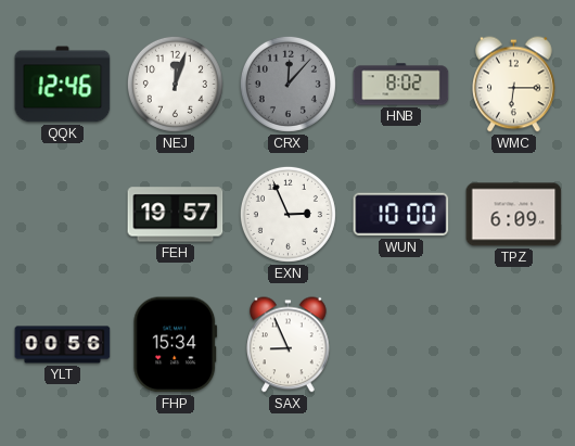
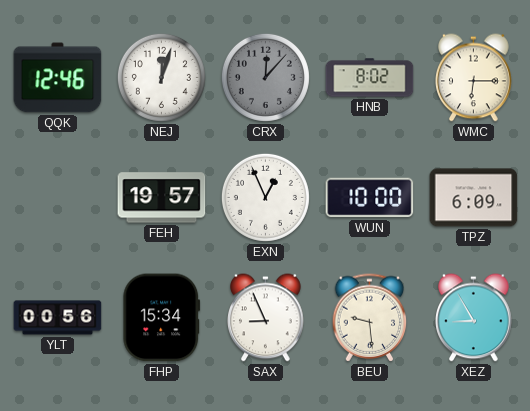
EXN: 2:56 -> 12:56 (265, 197)
BEU: none -> 9:29 (370, 318)
XEZ: none -> 8:55 (474, 318)
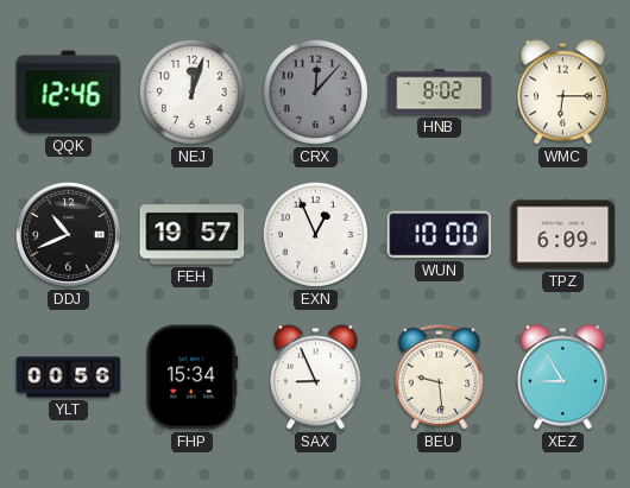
DDJ: none -> 10:41 (68, 234)
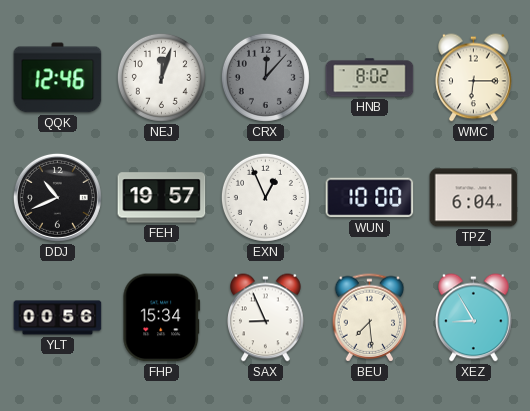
TPZ: 6:09 -> 6:04 (474, 198)
BEU: 9:29 -> 7:29 (370, 318)
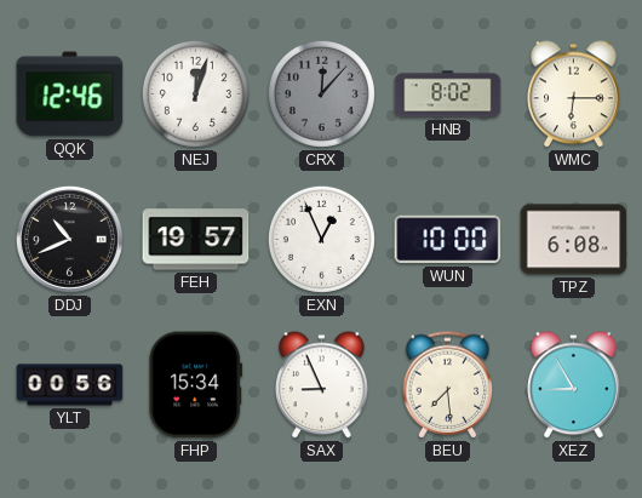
TPZ: 6:04 -> 6:08 (574, 240)
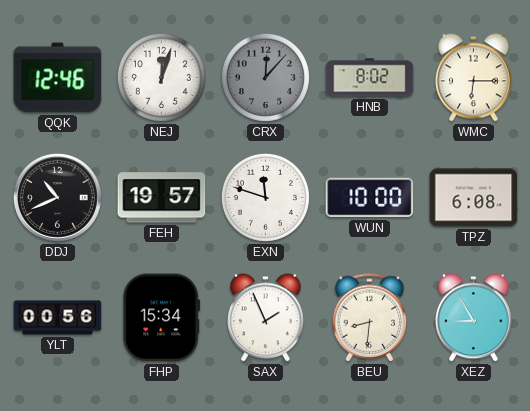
EXN: 12:56 -> 11:48 (265, 197)
SAX: 8:56 -> 1:56 (266, 318)
BEU: 7:29 -> 8:31 (370, 318)
